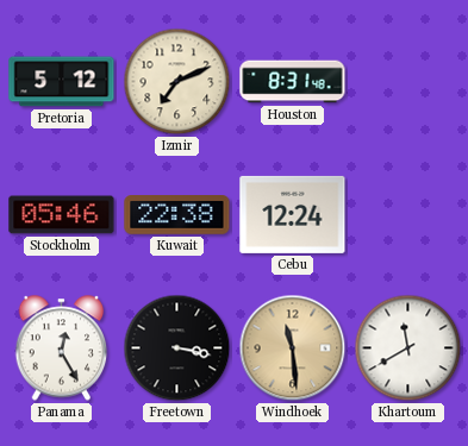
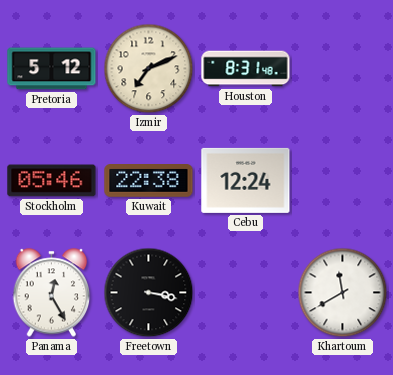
Windhoek: 11:29 -> none (293, 348)
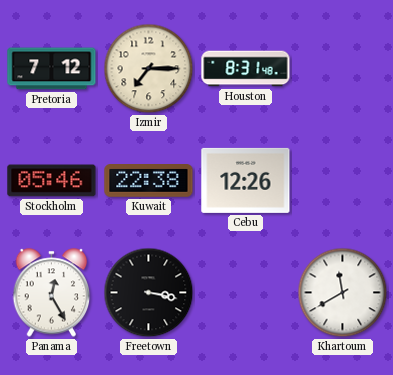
Pretoria: 5:12 -> 7:12 (52, 69)
Izmir: 7:11 -> 7:15 (149, 69)
Cebu: 12:24 -> 12:26 (246, 180)
